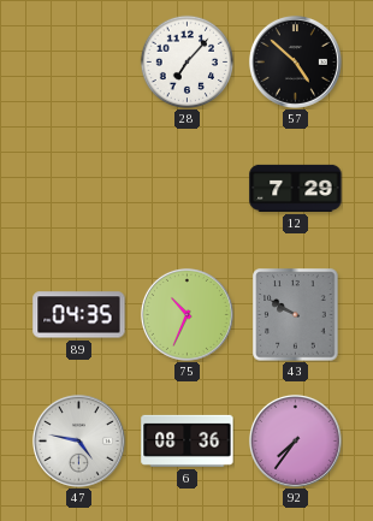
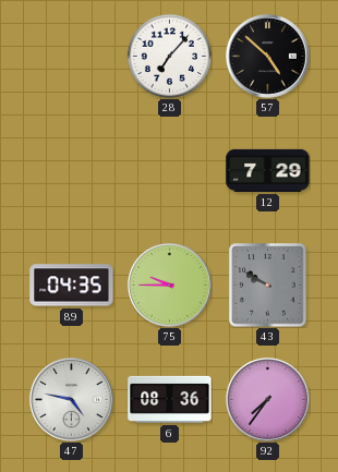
75: 10:34 -> 9:45 (169, 285)
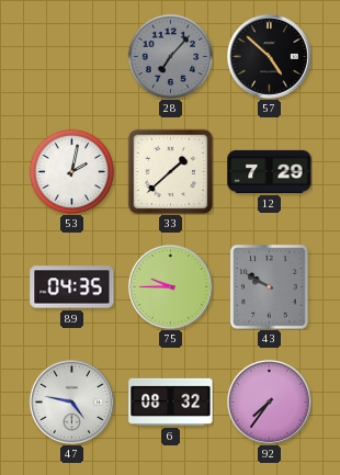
28 dial: white -> grey (170, 56)
53: none -> 2:02 (71, 171)
33: none -> 1:38 (170, 171)
6: 08:36 -> 08:32 (171, 402)
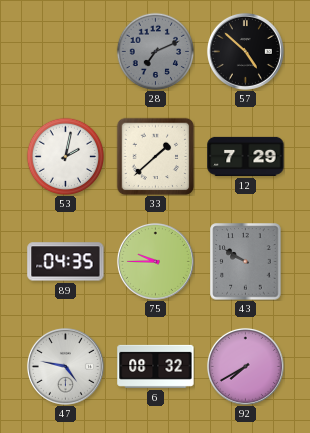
28: 7:07 -> 7:11 (155, 51)
92: 7:36 -> 7:40 (245, 366)
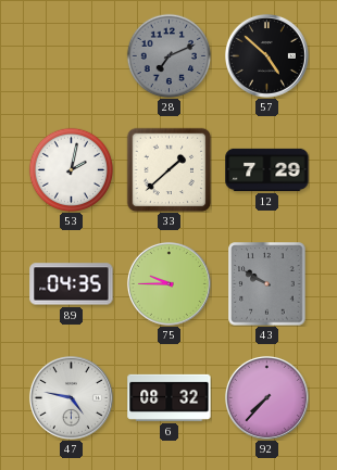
92: 7:40 -> 7:37 (266, 397)
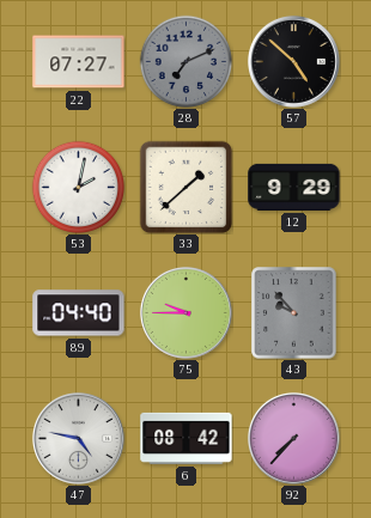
22: none -> 07:27 (79, 62)
12: 7:29 -> 9:29 (294, 187)
89: 04:35 -> 04:40 (79, 313)
43: 9:50 -> 9:53 (294, 313)
6: 08:32 -> 08:42 (187, 438)
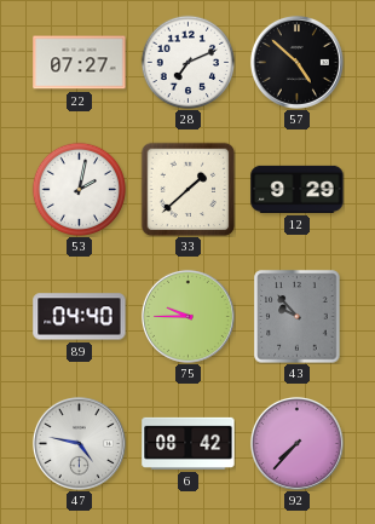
28 dial: grey -> white (187, 62)
